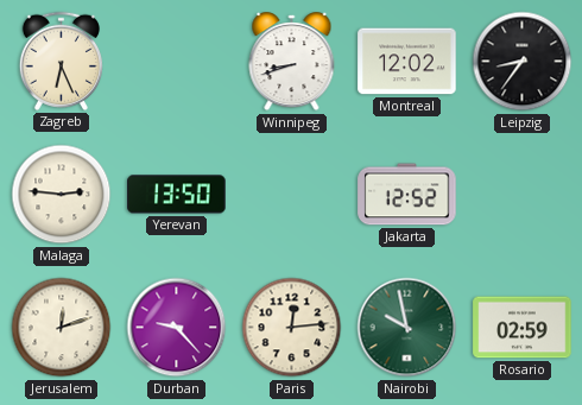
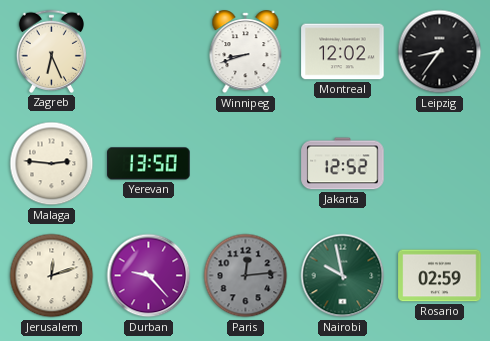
Paris dial: cream -> grey (246, 276)
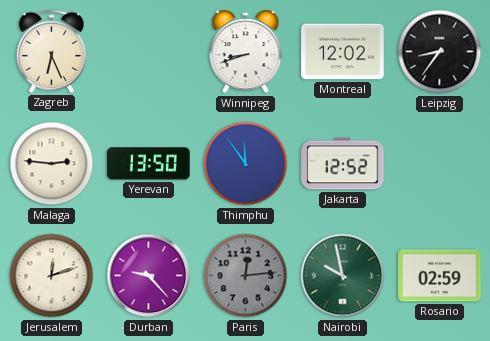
Thimphu: none -> 11:54 (246, 164)
